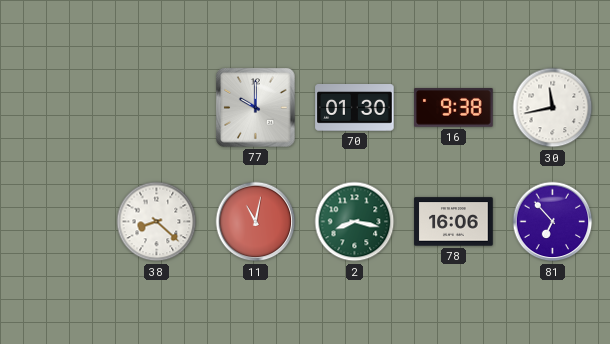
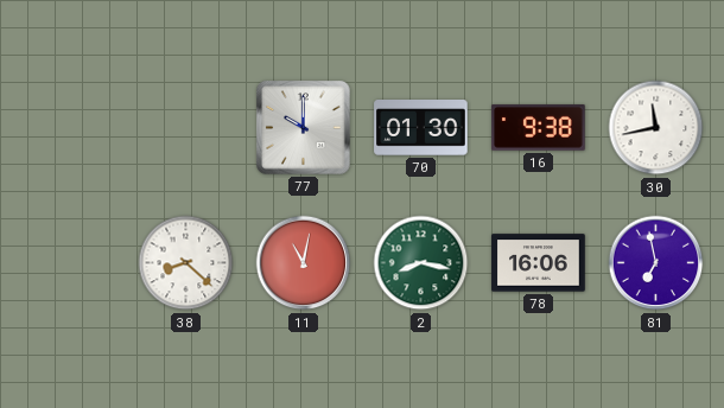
81: 6:53 -> 6:58 (656, 263)
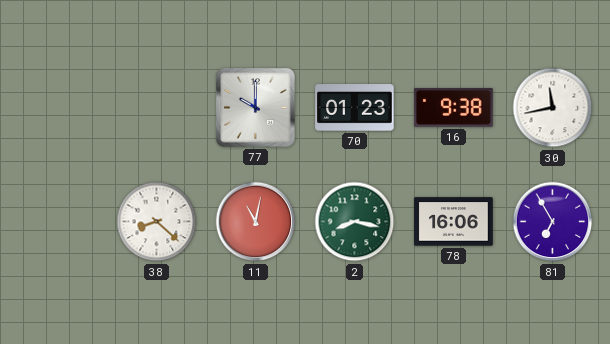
70: 01:30 -> 01:23 (355, 108)
81: 6:58 -> 6:55 (553, 222)
